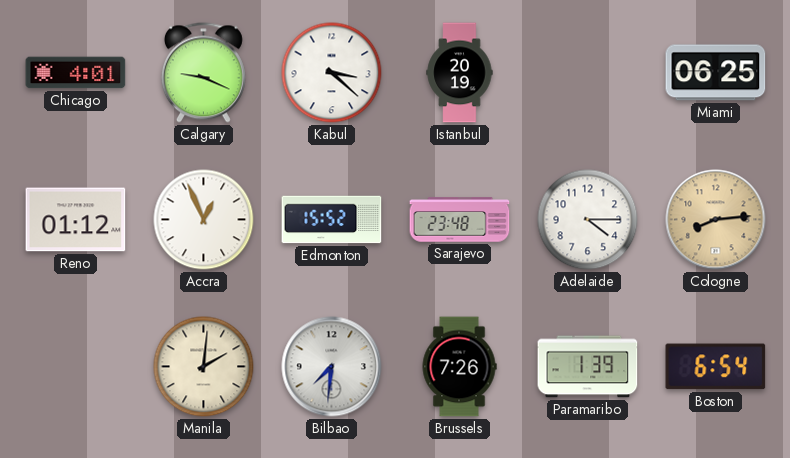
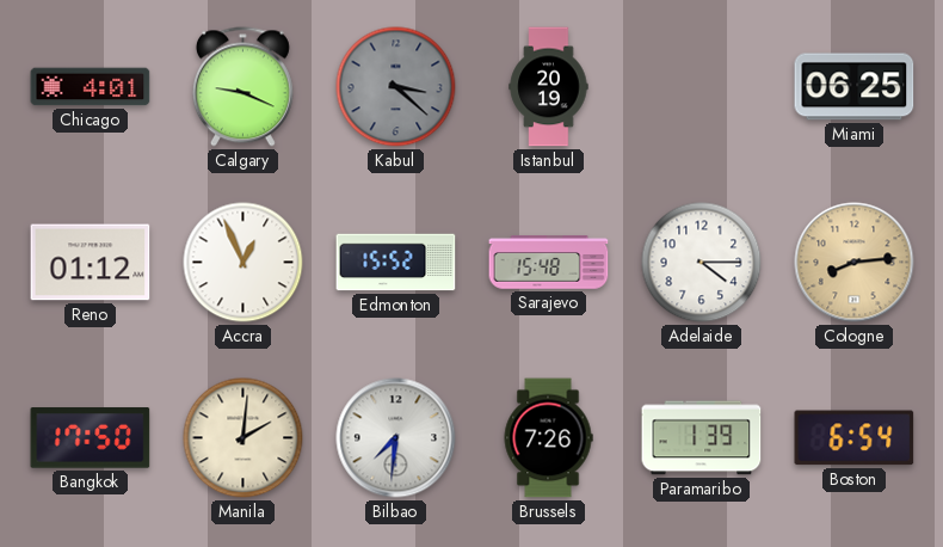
Kabul dial: white -> grey (396, 87)
Sarajevo: 23:48 -> 15:48 (549, 263)
Bangkok: none -> 17:50 (91, 438)
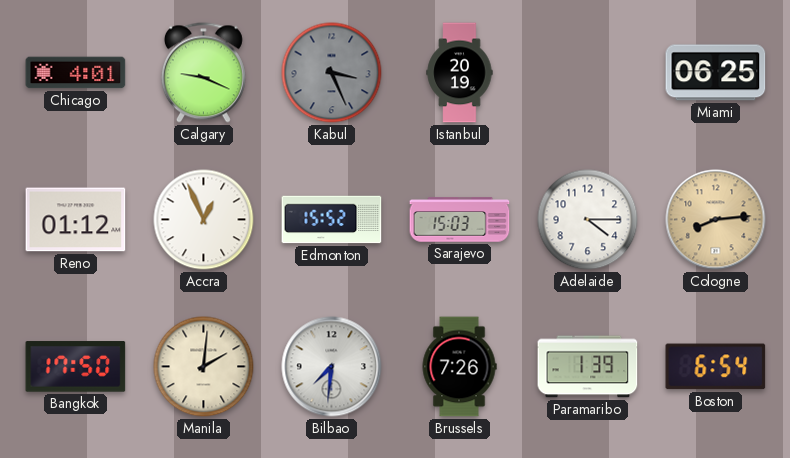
Kabul: 3:22 -> 3:26 (332, 73)
Sarajevo: 15:48 -> 15:03 (460, 220)
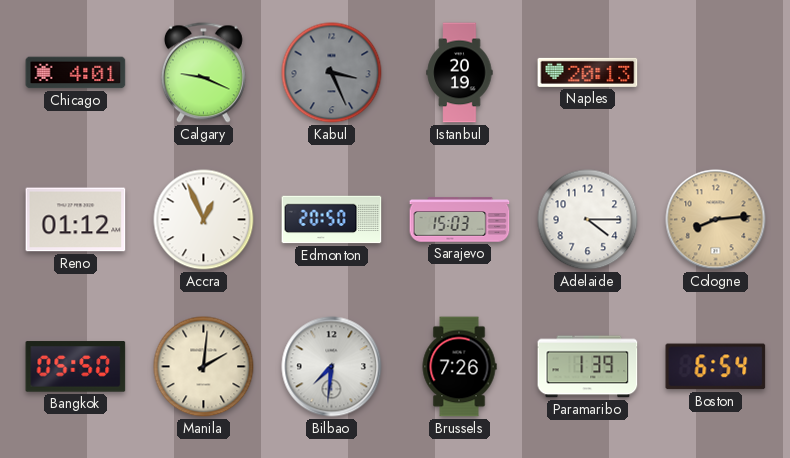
Naples: none -> 20:13 (588, 72)
Miami: 06:25 -> none (716, 73)
Edmonton: 15:52 -> 20:50 (332, 220)
Bangkok: 17:50 -> 05:50 (76, 367)
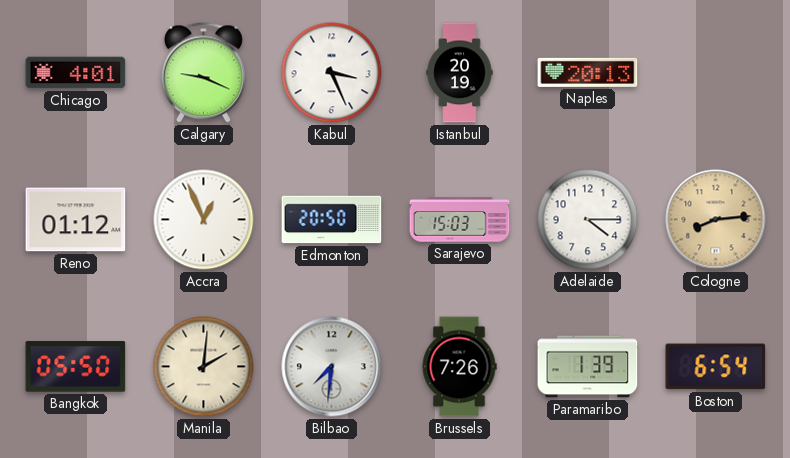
Kabul dial: grey -> white (332, 73)
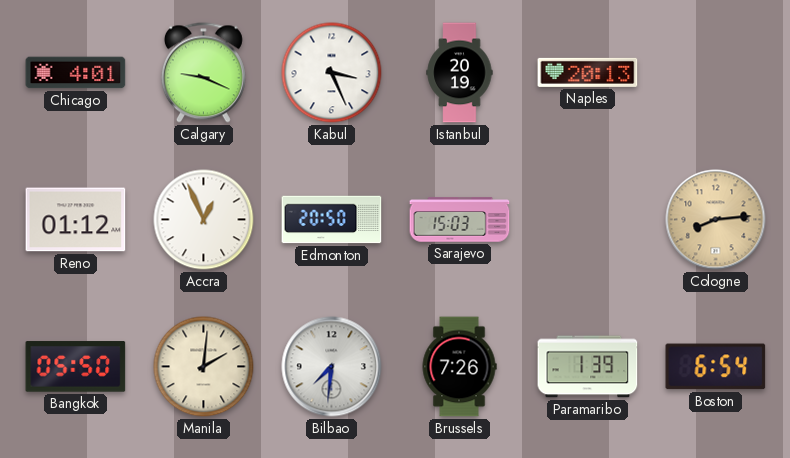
Adelaide: 4:15 -> none (588, 220)
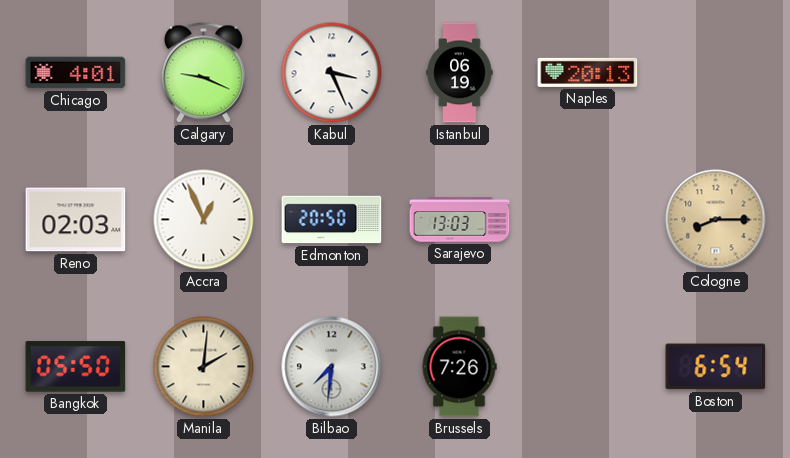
Istanbul: 20:19 -> 06:19 (460, 73)
Reno: 01:12 -> 02:03 (76, 220)
Sarajevo: 15:03 -> 13:03 (460, 220)
Cologne: 8:14 -> 8:15 (716, 220)
Paramaribo: 1:39 -> none (588, 367)
